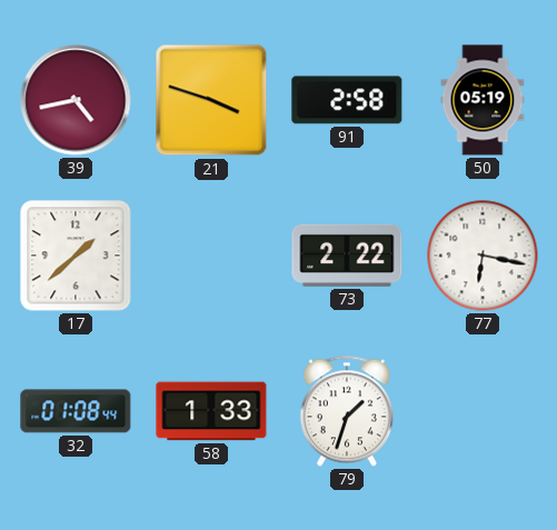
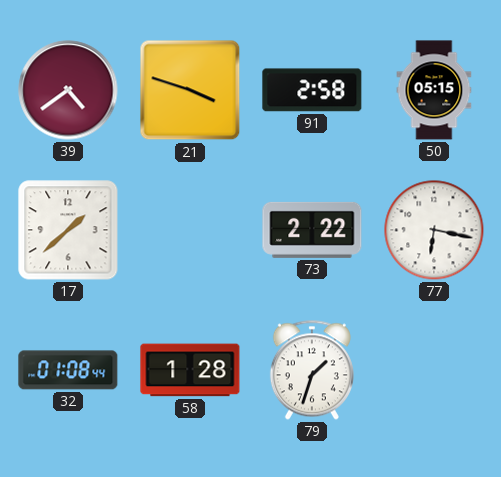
39: 4:43 -> 4:39 (68, 90)
50: 05:19 -> 05:15 (434, 90)
58: 1:33 -> 1:28 (190, 370)
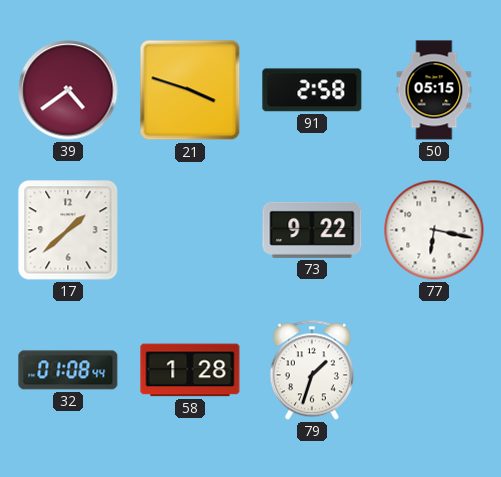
73: 2:22 -> 9:22 (312, 230)
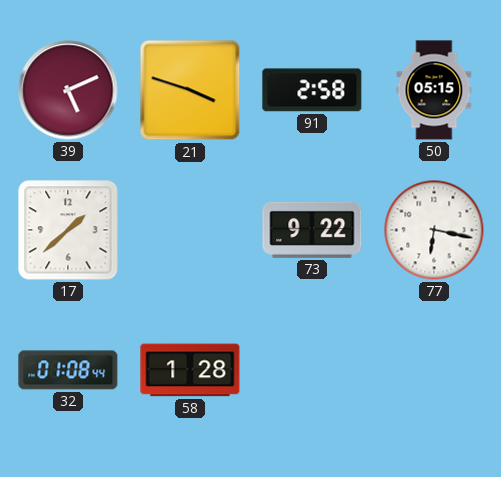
39: 4:39 -> 5:11 (68, 90)
79: 1:33 -> none (312, 370)
